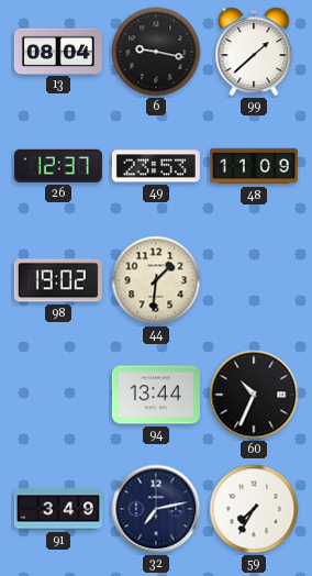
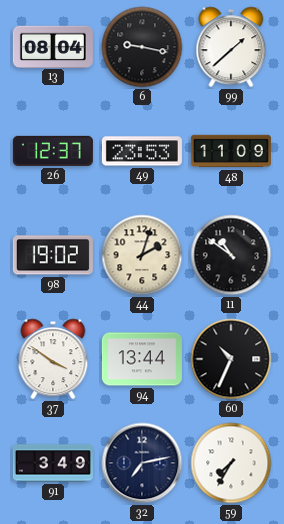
44: 1:31 -> 2:03 (142, 255)
11: none -> 10:51 (231, 255)
37: none -> 3:51 (53, 359)
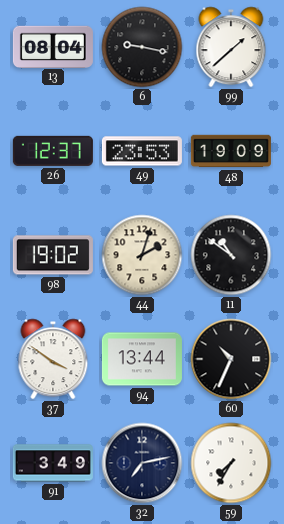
48: 11:09 -> 19:09 (231, 151)
